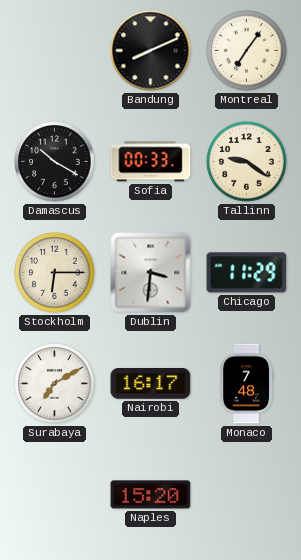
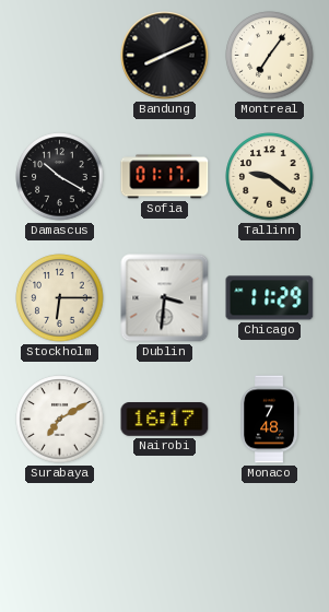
Sofia: 00:33 -> 01:17 (165, 177)
Naples: 15:20 -> none (151, 495)
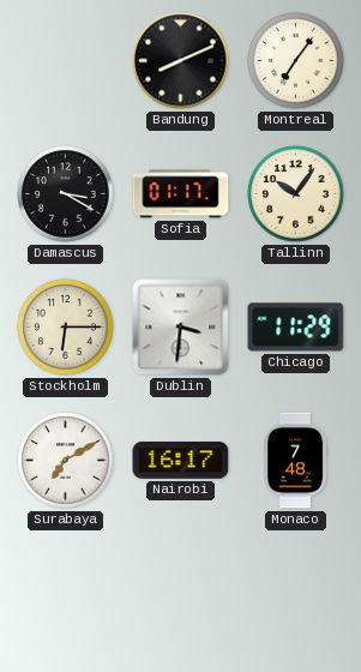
Damascus: 10:20 -> 3:20 (66, 194)
Tallinn: 9:21 -> 10:06 (296, 194)
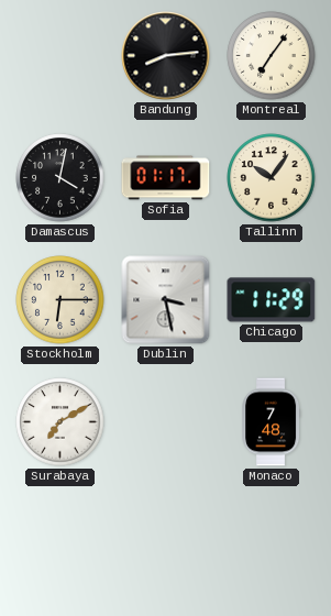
Bandung: 8:11 -> 8:14 (166, 56)
Damascus: 3:20 -> 4:02 (60, 178)
Dublin: 3:31 -> 3:28 (166, 300)
Nairobi: 16:17 -> none (181, 461)
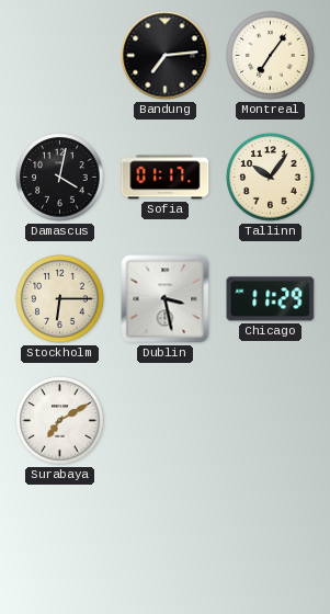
Bandung: 8:14 -> 7:14 (166, 56)
Monaco: 7:48 -> none (272, 422)
